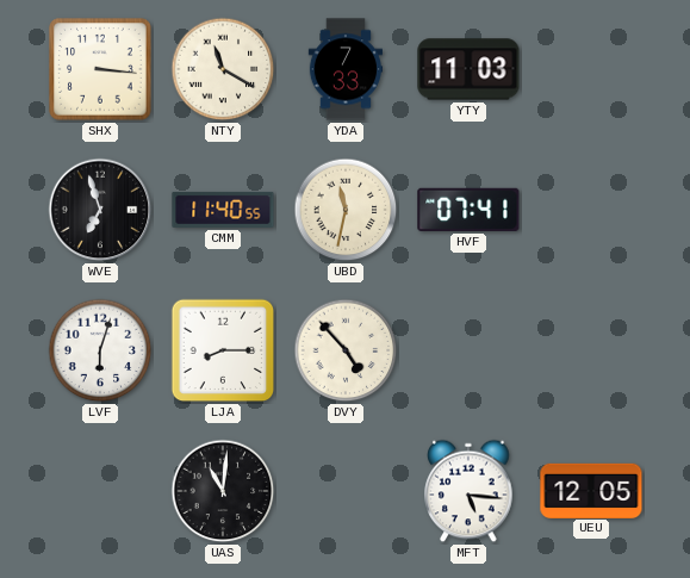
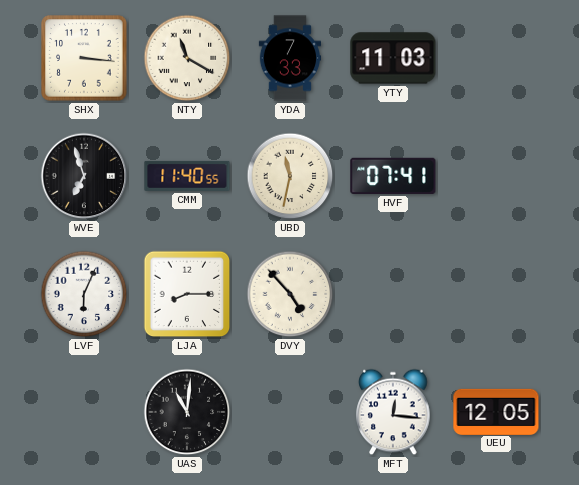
LVF: 6:03 -> 6:04 (84, 294)
MFT: 5:16 -> 12:16 (393, 412)
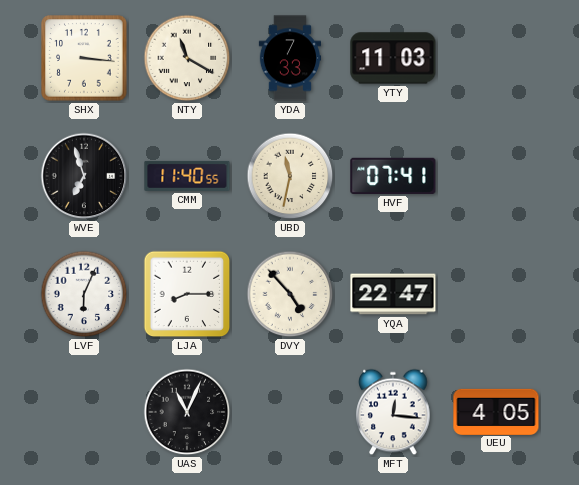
YQA: none -> 22:47 (393, 294)
UAS: 11:01 -> 11:04 (187, 412)
UEU: 12:05 -> 4:05 (496, 411)
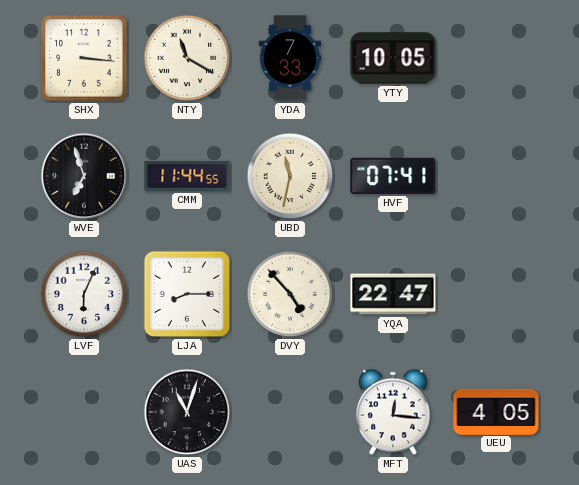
YTY: 11:03 -> 10:05 (393, 58)
CMM: 11:40 -> 11:44 (187, 176)
UAS: 11:04 -> 11:03 (187, 412)
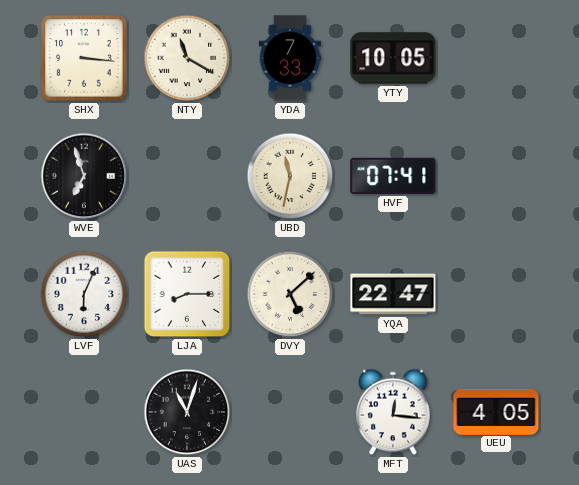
CMM: 11:44 -> none (187, 176)
DVY: 4:53 -> 5:08 (290, 294)
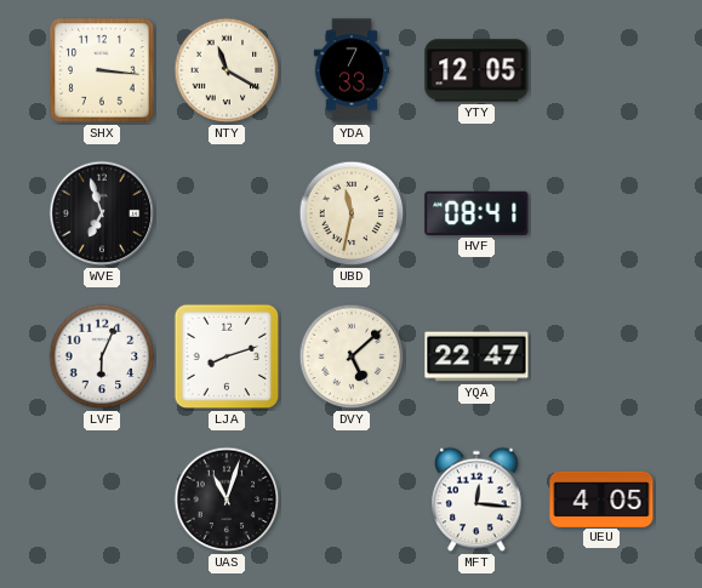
YTY: 10:05 -> 12:05 (476, 70)
HVF: 07:41 -> 08:41 (476, 213)
LJA: 8:15 -> 8:12 (227, 356)
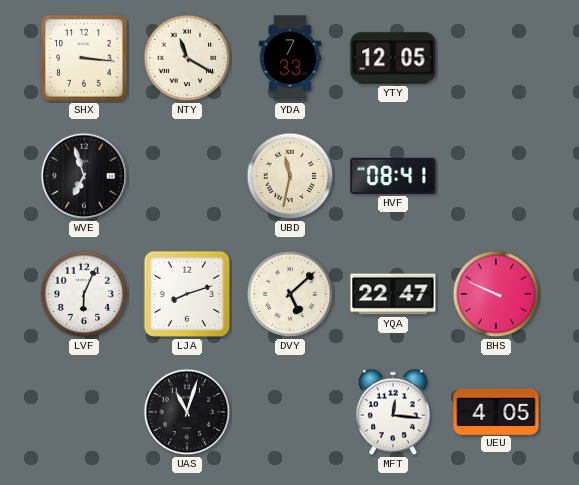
BHS: none -> 9:49 (496, 294)
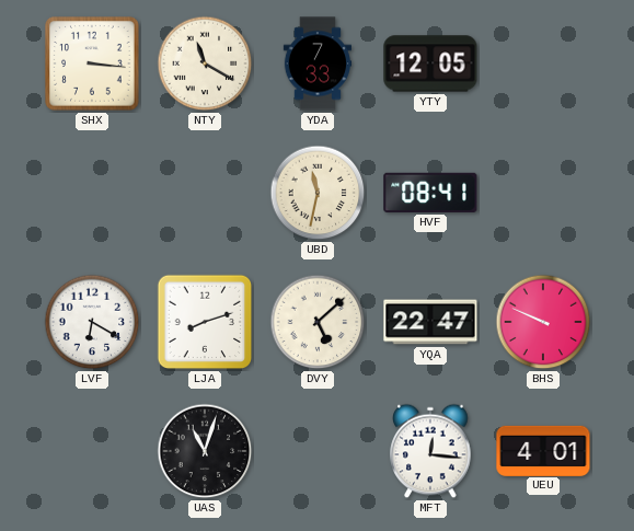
WVE: 6:57 -> none (84, 176)
LVF: 6:04 -> 6:20 (92, 322)
UEU: 4:05 -> 4:01 (543, 450)
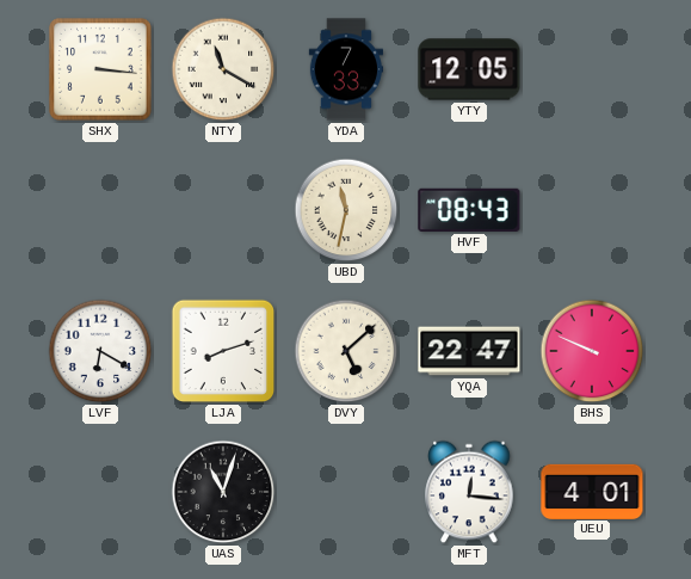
HVF: 08:41 -> 08:43 (469, 210)
